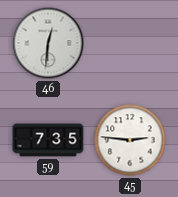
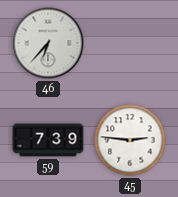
46: 12:31 -> 6:37 (48, 43)
59: 7:35 -> 7:39 (48, 140)
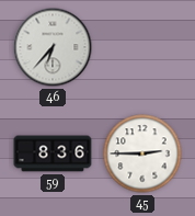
59: 7:39 -> 8:36 (53, 154)
45: 2:46 -> 2:45 (142, 154)
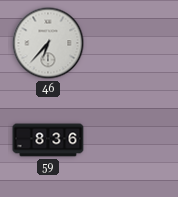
45: 2:45 -> none (142, 154)
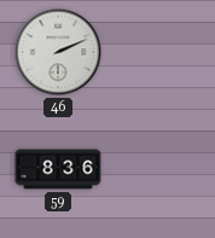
46: 6:37 -> 2:11 (58, 52)
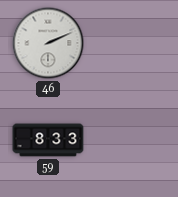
59: 8:36 -> 8:33 (48, 140)
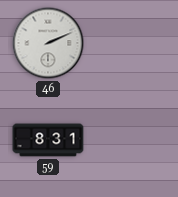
59: 8:33 -> 8:31 (48, 140)
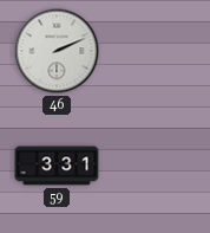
59: 8:31 -> 3:31 (57, 166)
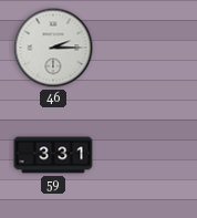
46: 2:11 -> 2:15 (53, 48)
